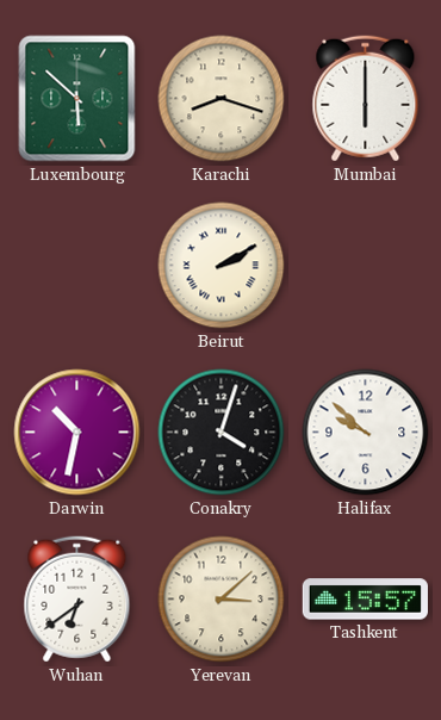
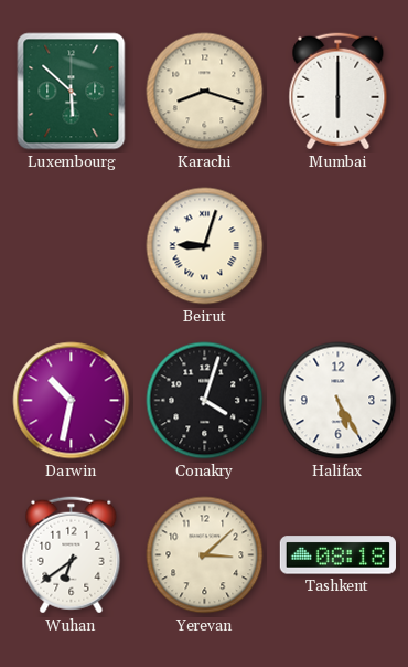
Beirut: 2:10 -> 9:03 (205, 246)
Halifax: 9:52 -> 5:25 (339, 401)
Tashkent: 15:57 -> 08:18 (337, 555)
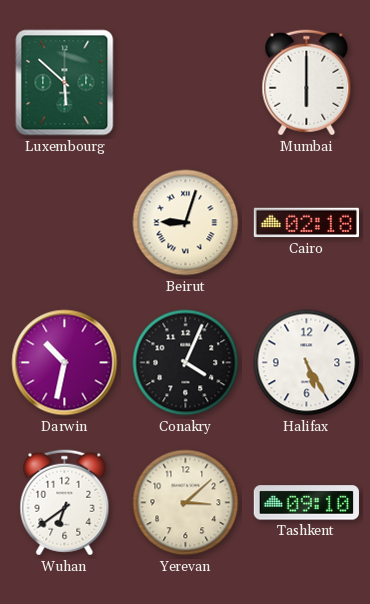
Karachi: 8:18 -> none (205, 92)
Cairo: none -> 02:18 (306, 223)
Conakry: 4:03 -> 4:04 (186, 363)
Tashkent: 08:18 -> 09:10 (306, 503)
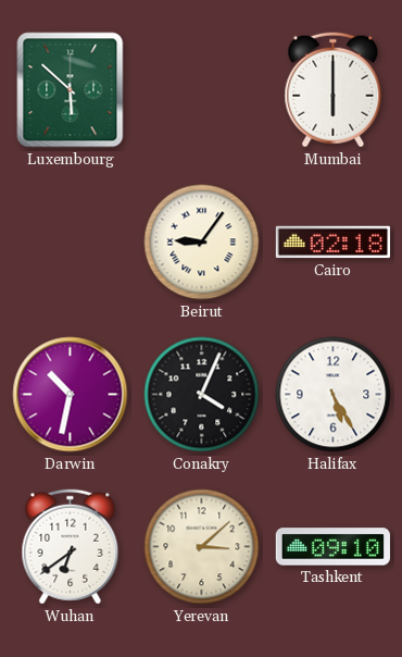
Beirut: 9:03 -> 9:06 (202, 243)
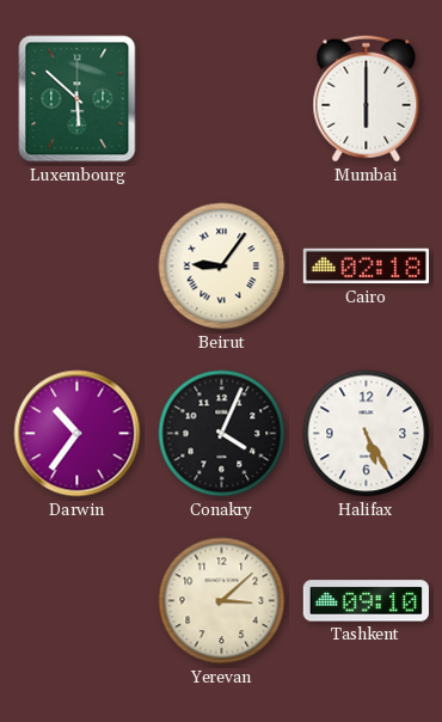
Darwin: 10:32 -> 10:36 (78, 434)
Wuhan: 6:39 -> none (71, 547)
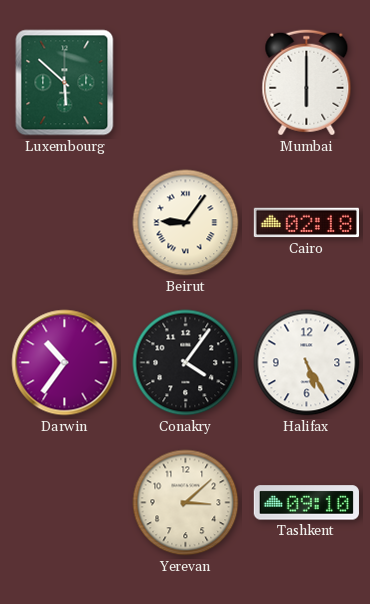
Conakry: 4:04 -> 4:06 (186, 363)
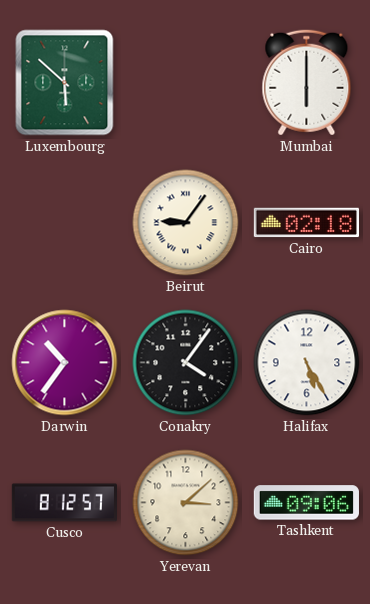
Cusco: none -> 8:12 (64, 503)
Tashkent: 09:10 -> 09:06 (306, 503)
